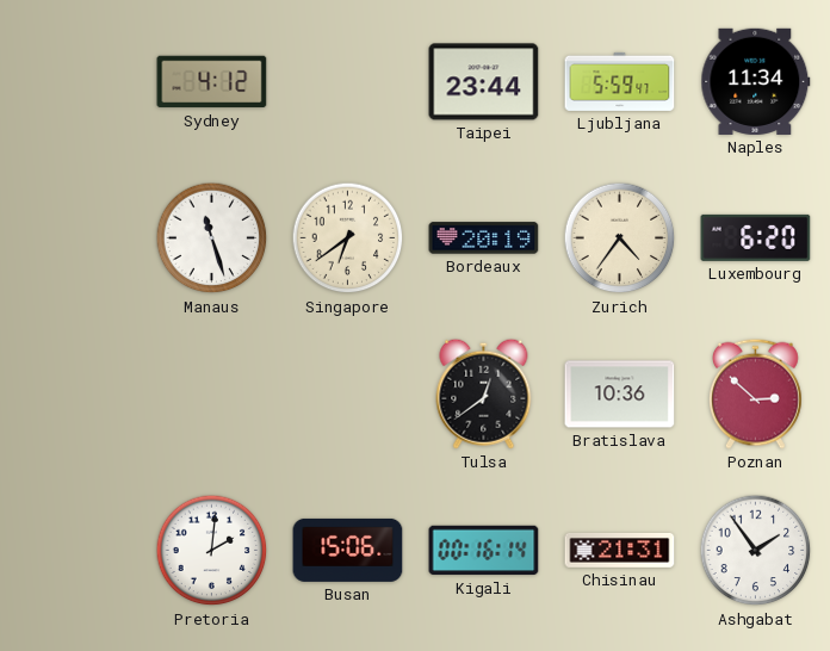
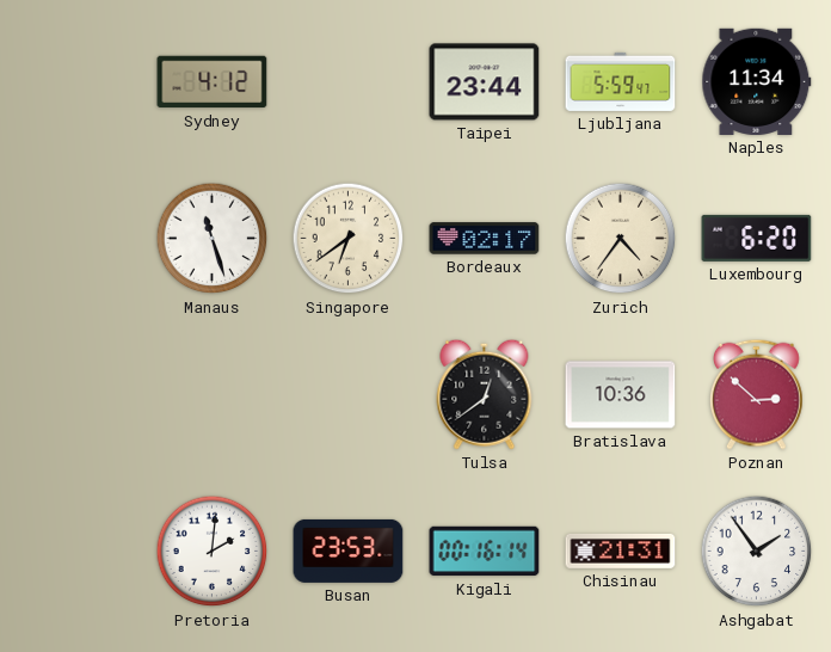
Bordeaux: 20:19 -> 02:17 (485, 239)
Busan: 15:06 -> 23:53 (349, 550)
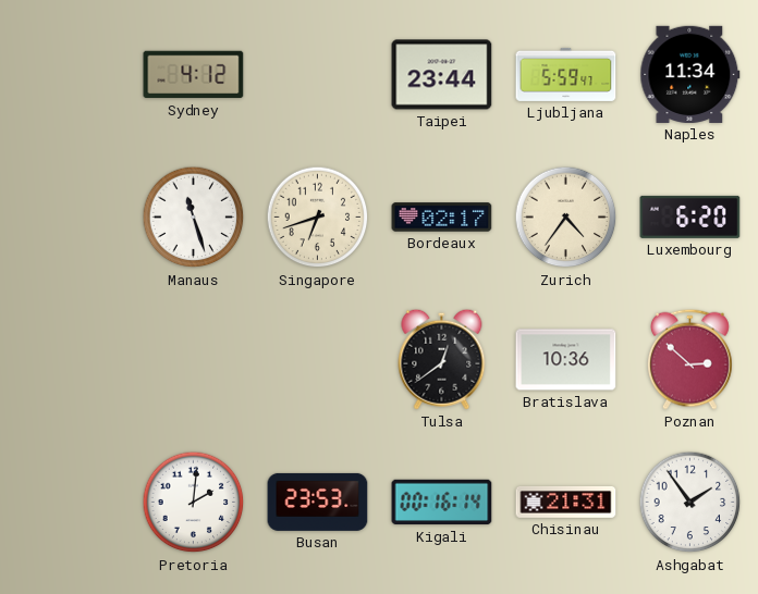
Singapore: 6:39 -> 6:42 (318, 218)
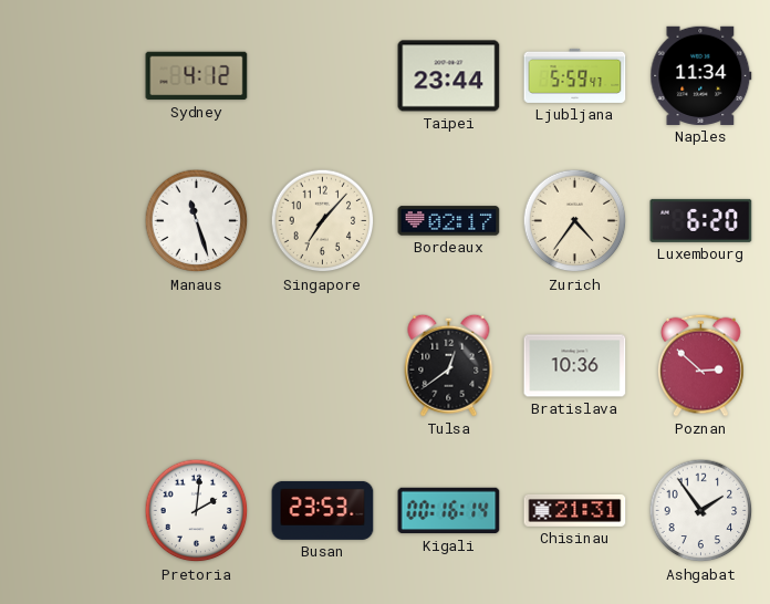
Singapore: 6:42 -> 7:07 (323, 221)
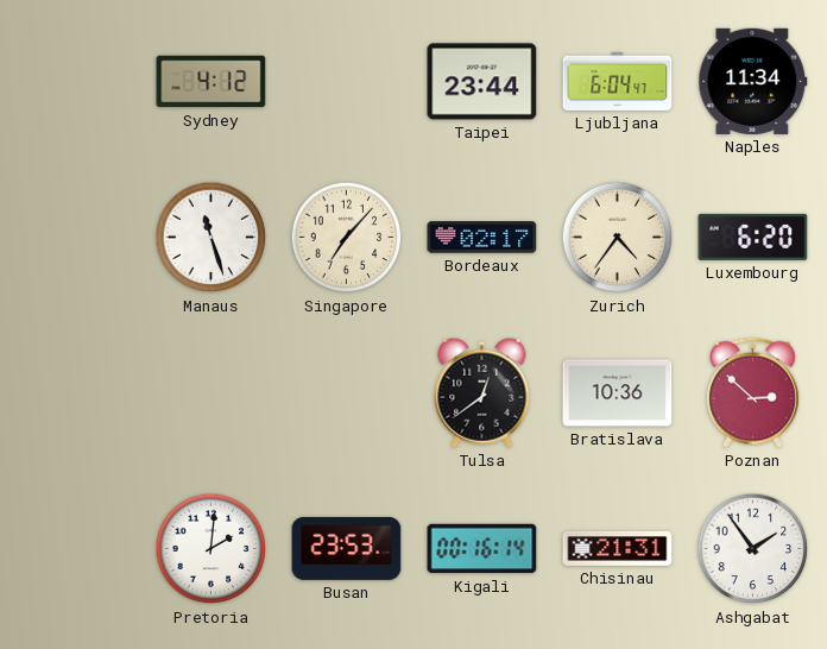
Ljubljana: 5:59 -> 6:04 (618, 81)
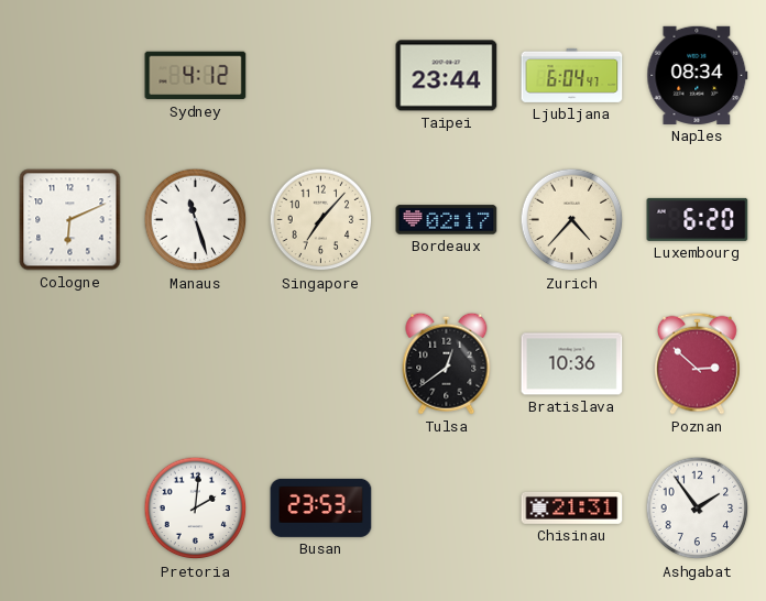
Naples: 11:34 -> 08:34 (698, 75)
Cologne: none -> 6:11 (70, 220)
Zurich: 4:36 -> 4:37 (572, 220)
Kigali: 00:16 -> none (482, 549)
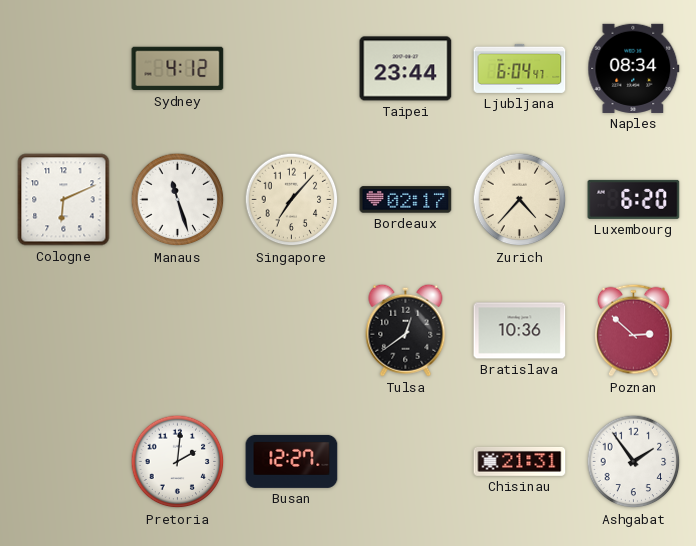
Busan: 23:53 -> 12:27 (292, 461)
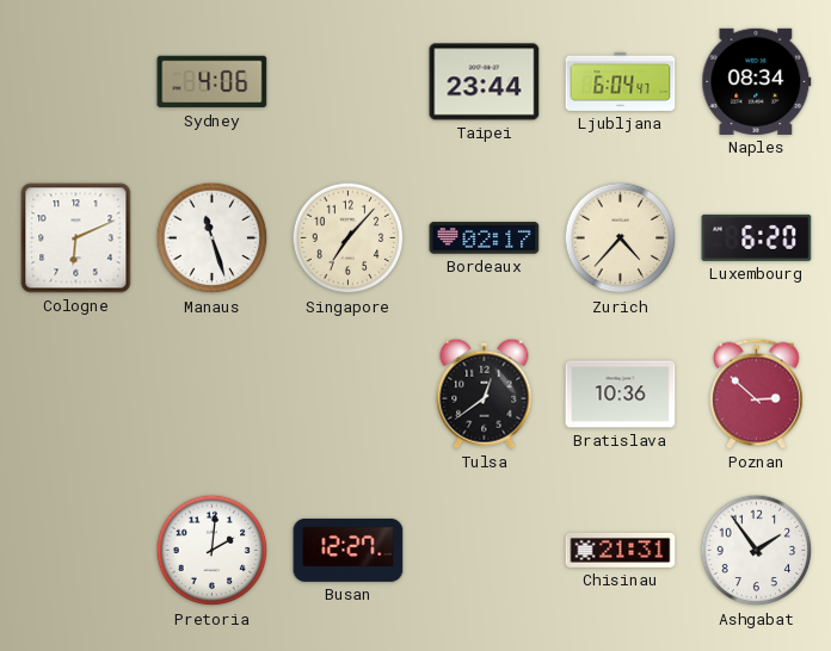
Sydney: 4:12 -> 4:06 (213, 82)
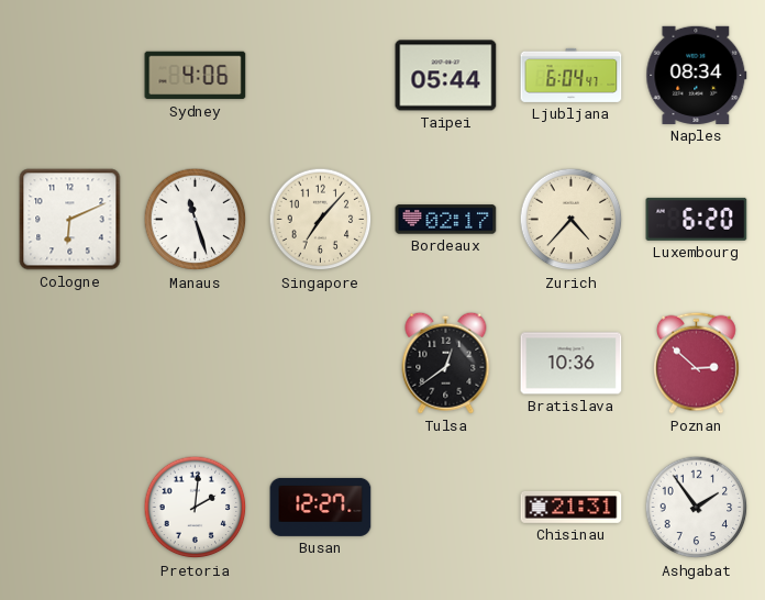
Taipei: 23:44 -> 05:44 (446, 76)
